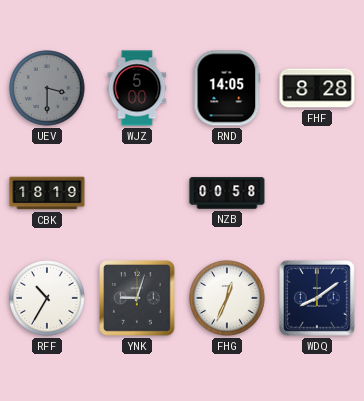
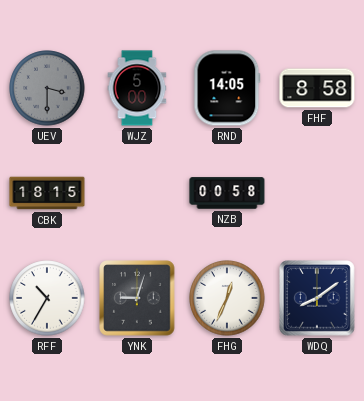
FHF: 8:28 -> 8:58 (317, 88)
CBK: 18:19 -> 18:15 (47, 193)
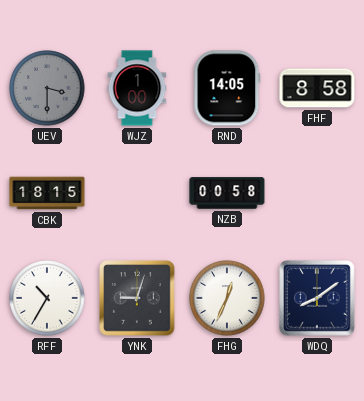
WJZ: 5:00 -> 1:00 (137, 88)
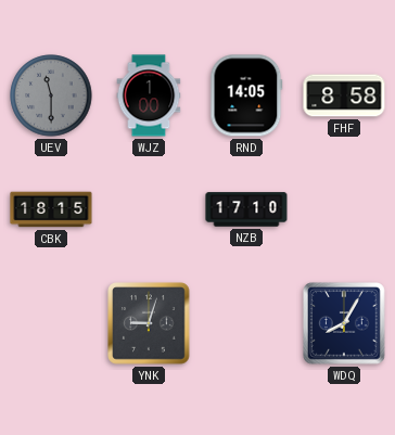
UEV: 3:30 -> 11:30 (51, 95)
NZB: 00:58 -> 17:10 (246, 209)
RFF: 10:35 -> none (47, 298)
FHG: 12:34 -> none (227, 298)
WDQ: 8:09 -> 8:05 (344, 323)
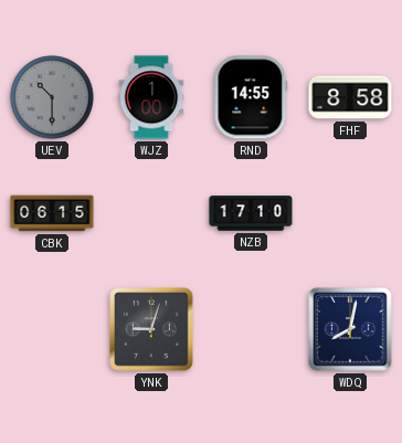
UEV: 11:30 -> 10:30 (52, 97)
RND: 14:05 -> 14:55 (251, 97)
CBK: 18:15 -> 06:15 (52, 213)
WDQ: 8:05 -> 8:02 (350, 329)
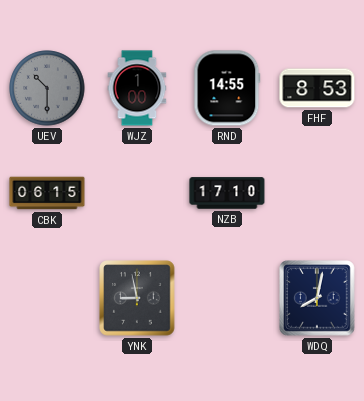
FHF: 8:58 -> 8:53 (317, 88)
YNK: 9:03 -> 8:58 (137, 298)
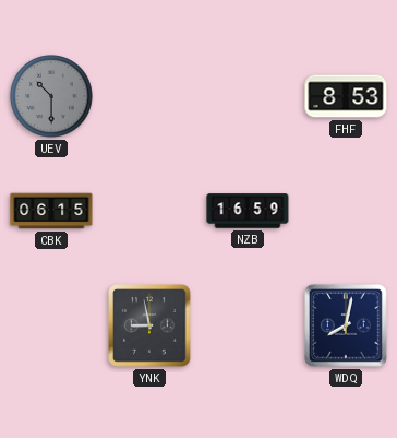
WJZ: 1:00 -> none (137, 88)
RND: 14:55 -> none (227, 88)
NZB: 17:10 -> 16:59 (248, 211)
